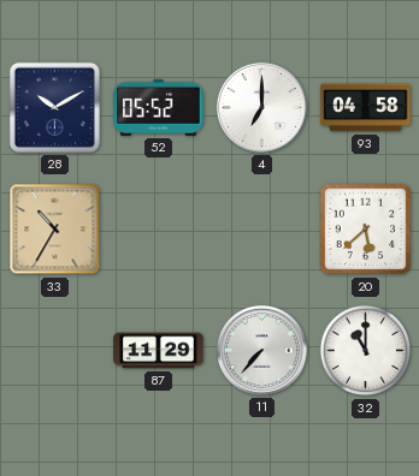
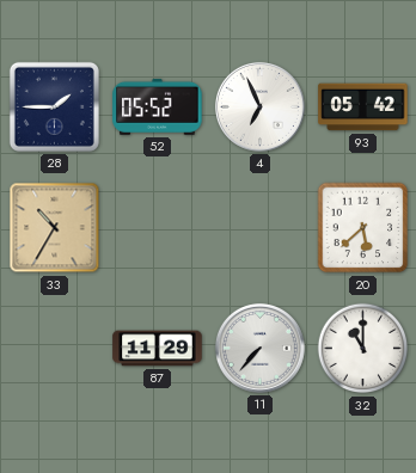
28: 10:10 -> 1:45 (54, 106)
4: 7:00 -> 6:56 (259, 106)
93: 04:58 -> 05:42 (363, 107)
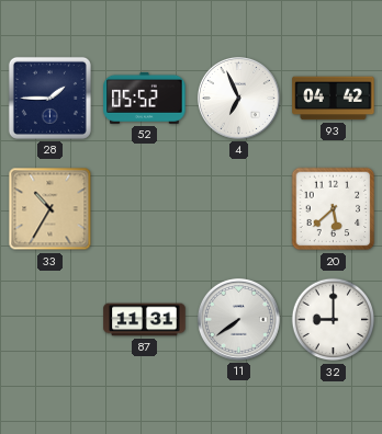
93: 05:42 -> 04:42 (334, 99)
87: 11:29 -> 11:31 (145, 320)
11: 7:37 -> 7:39 (238, 319)
32: 11:00 -> 9:00 (334, 320)
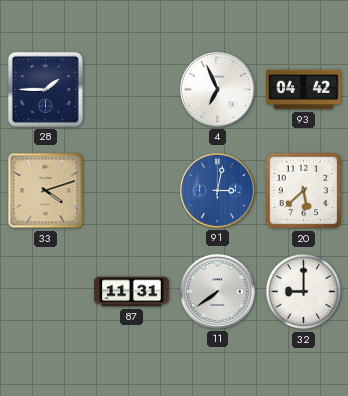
52: 05:52 -> none (145, 98)
33: 10:35 -> 4:12 (46, 191)
91: none -> 3:02 (217, 190)
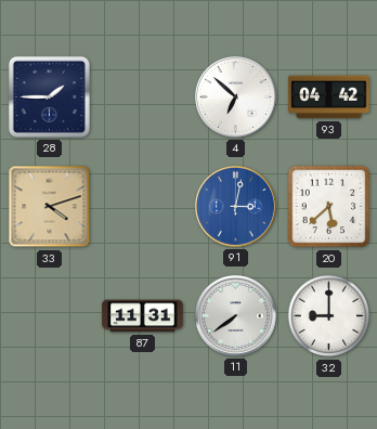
4: 6:56 -> 6:52 (235, 96)
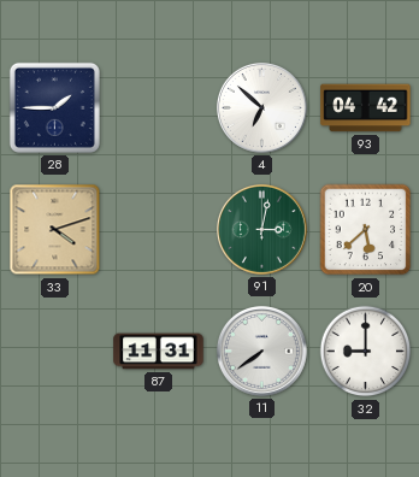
91 dial: blue -> green (261, 229)
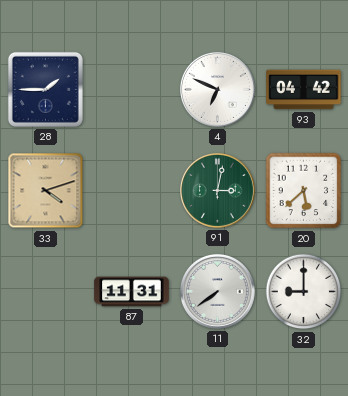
4: 6:52 -> 6:49 (217, 89)
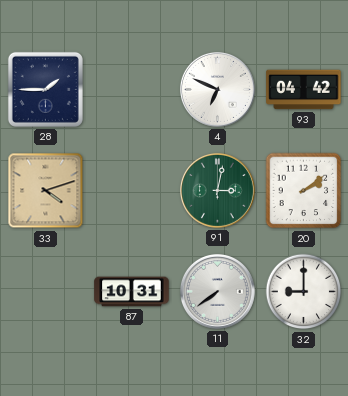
20: 5:38 -> 2:09 (304, 191)
87: 11:31 -> 10:31 (132, 292)
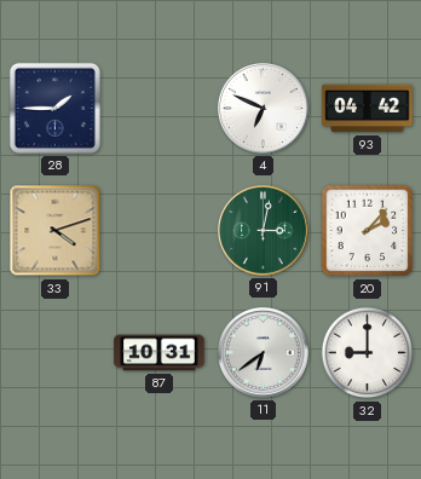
20: 2:09 -> 2:07 (368, 231)
11: 7:39 -> 6:39 (263, 352)
